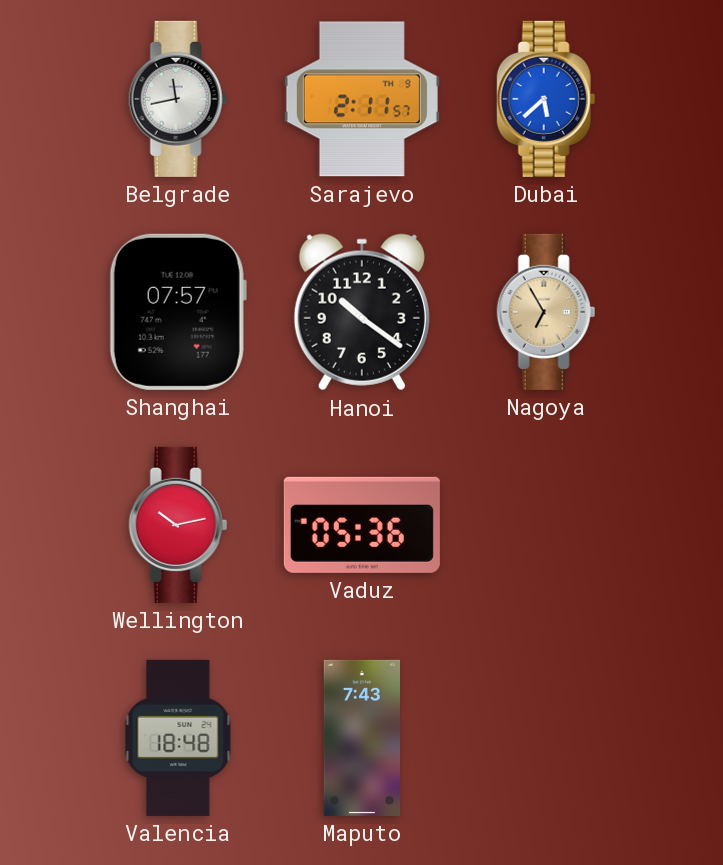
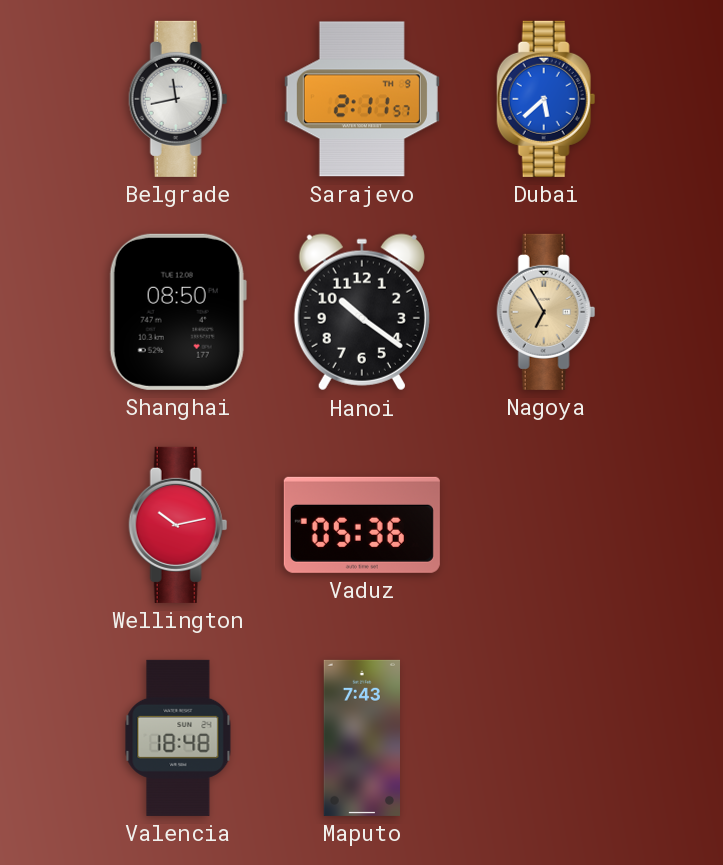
Shanghai: 07:57 -> 08:50 (178, 312)
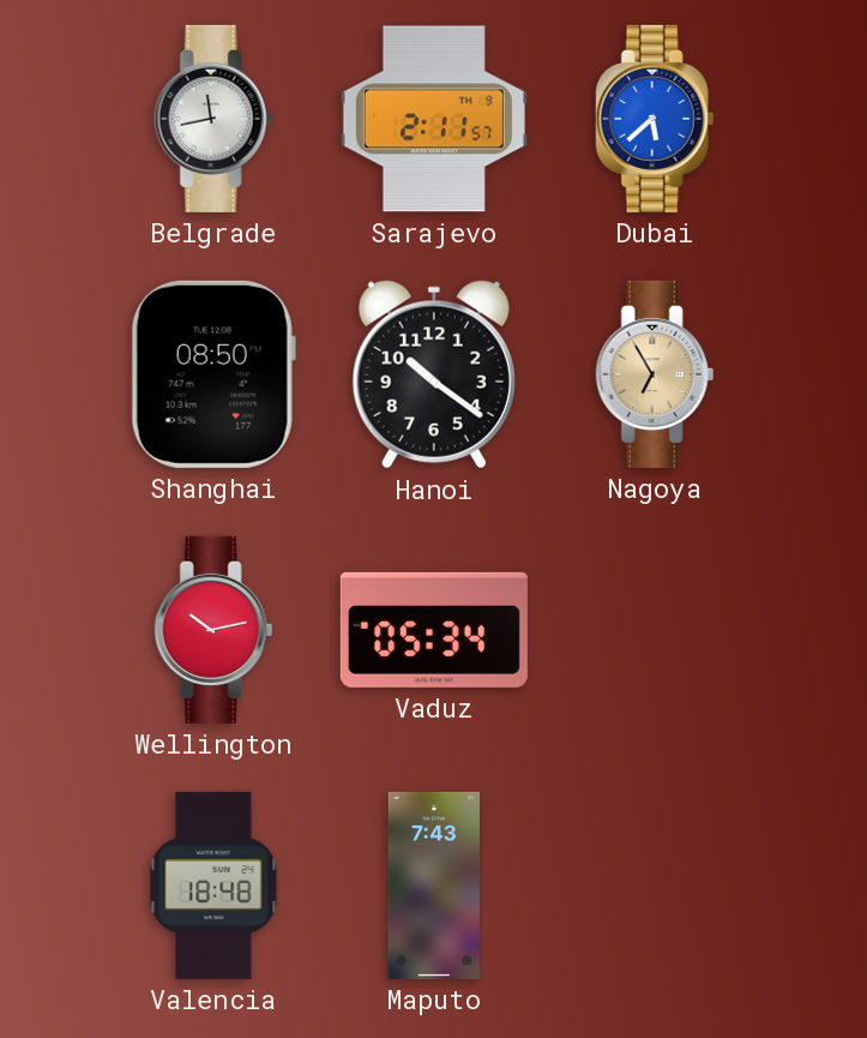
Vaduz: 05:36 -> 05:34 (434, 630)
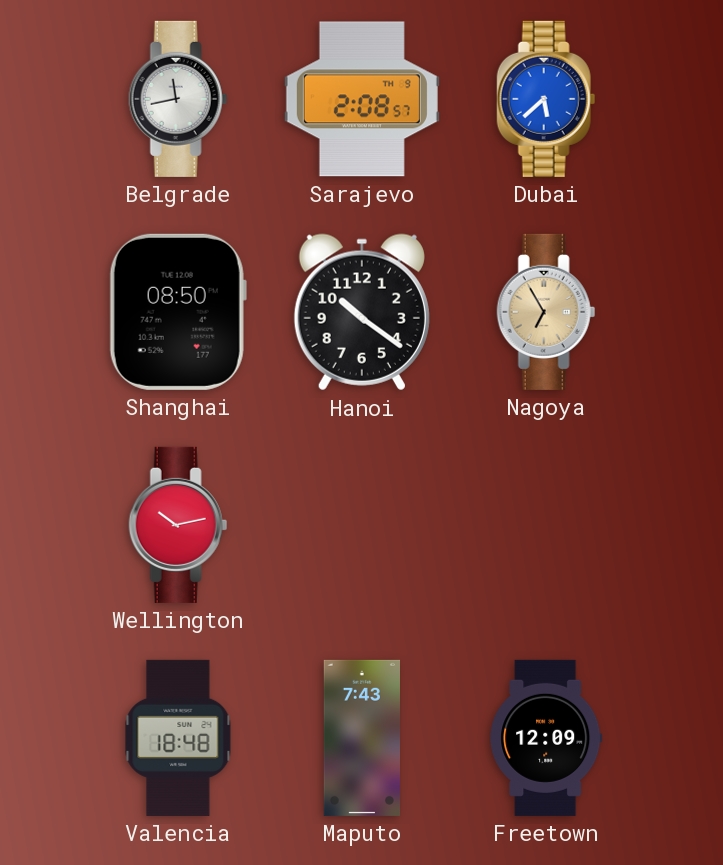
Sarajevo: 2:11 -> 2:08 (362, 99)
Vaduz: 05:34 -> none (434, 630)
Freetown: none -> 12:09 (546, 738)
